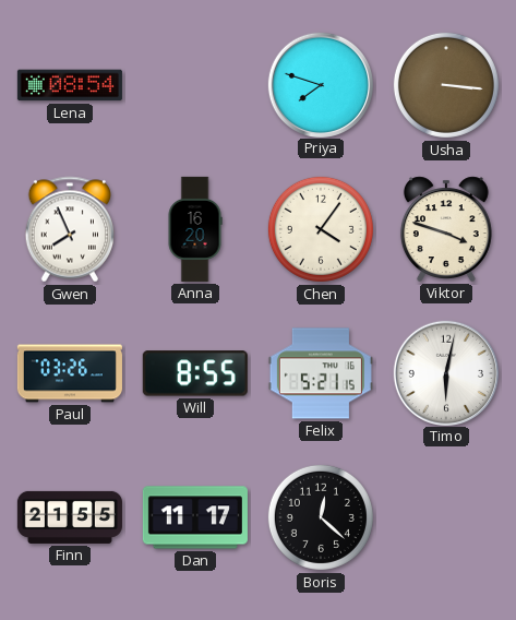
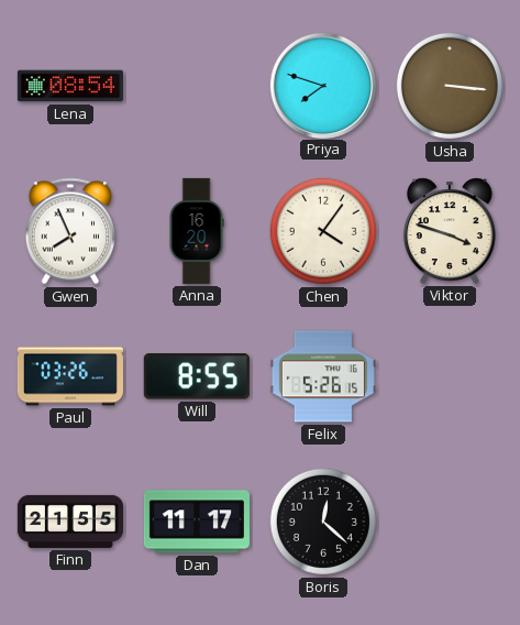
Felix: 5:21 -> 5:26 (323, 376)
Timo: 6:02 -> none (445, 372)
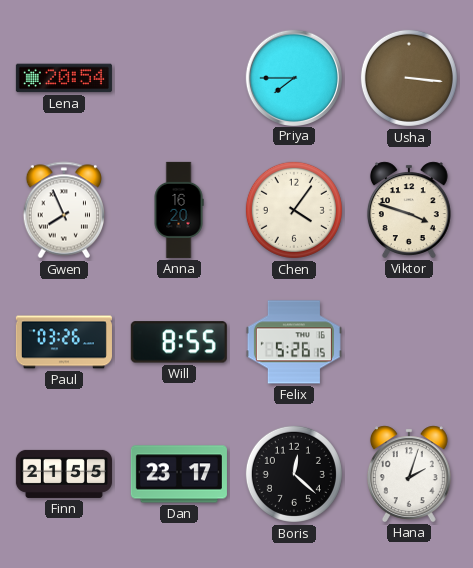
Lena: 08:54 -> 20:54 (64, 78)
Priya: 7:48 -> 7:45 (293, 77)
Dan: 11:17 -> 23:17 (179, 474)
Hana: none -> 2:03 (409, 474)
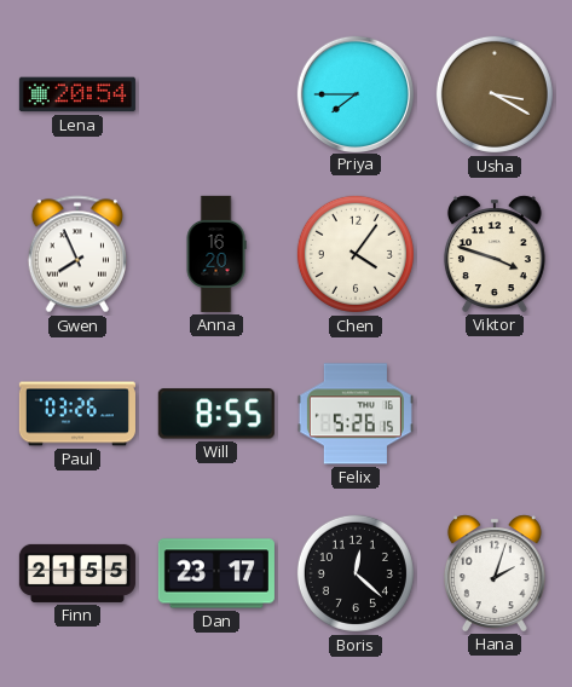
Usha: 3:16 -> 3:20 (495, 94)
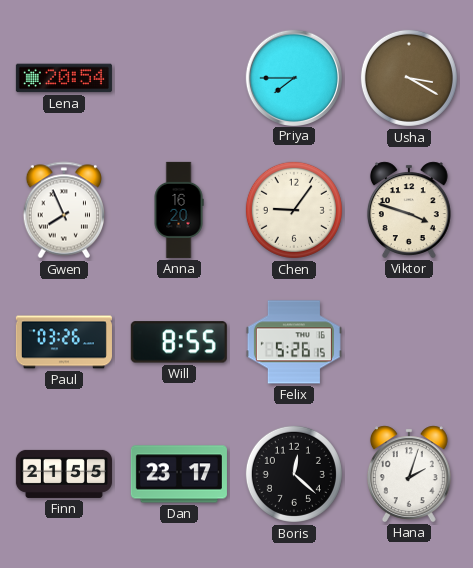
Chen: 4:06 -> 9:06 (294, 210)
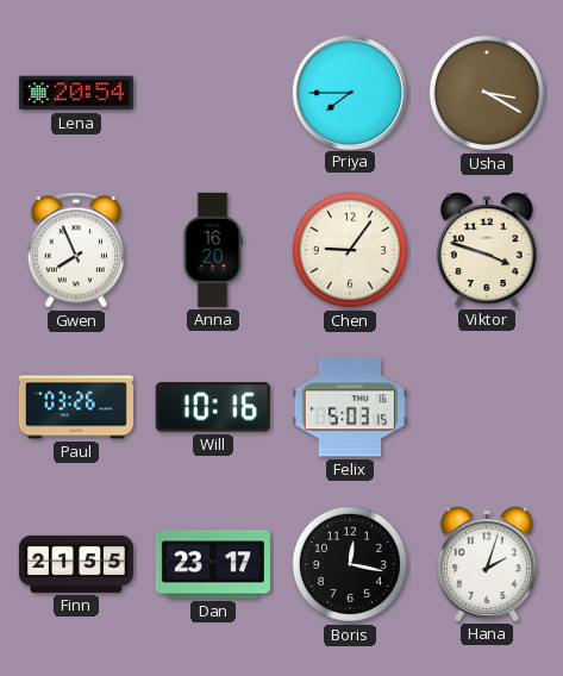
Will: 8:55 -> 10:16 (213, 407)
Felix: 5:26 -> 5:03 (350, 407)
Boris: 12:22 -> 12:17 (350, 564)
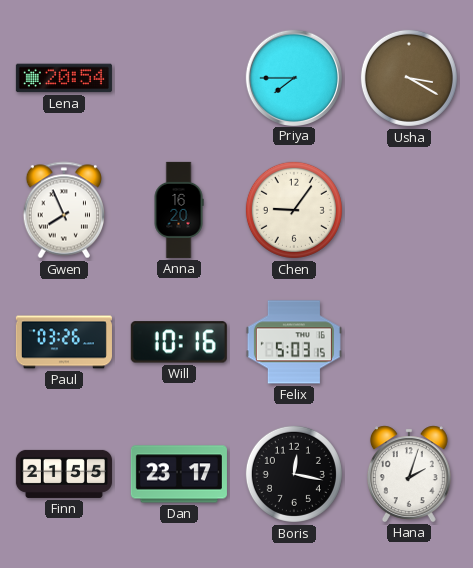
Viktor: 3:48 -> none (487, 250)
